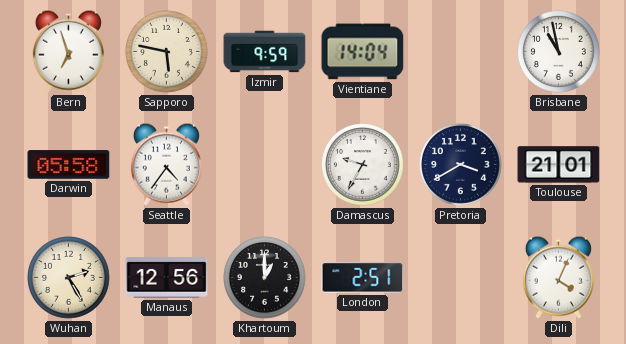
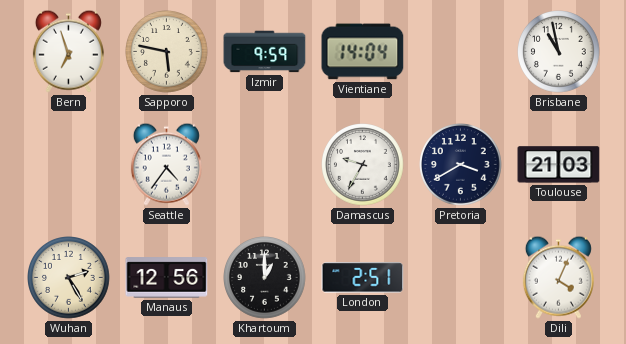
Darwin: 05:58 -> none (69, 165)
Toulouse: 21:01 -> 21:03 (559, 165)
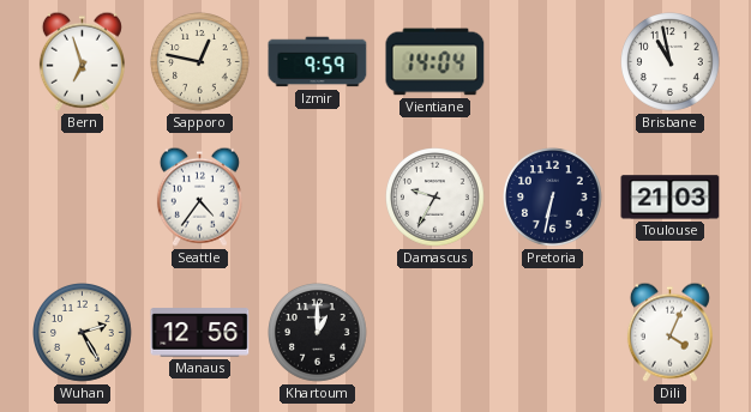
Sapporo: 5:47 -> 12:47 (200, 62)
Pretoria: 3:40 -> 6:32 (553, 198)
London: 2:51 -> none (363, 278)
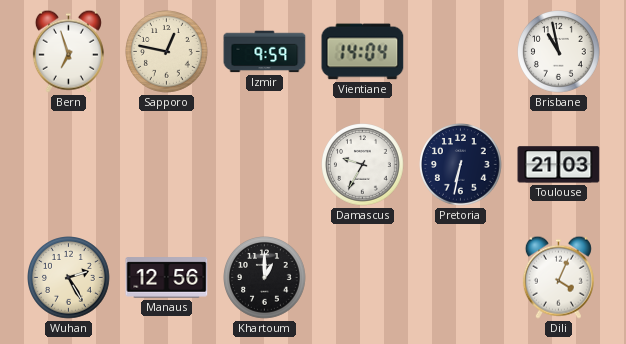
Seattle: 4:36 -> none (199, 196)
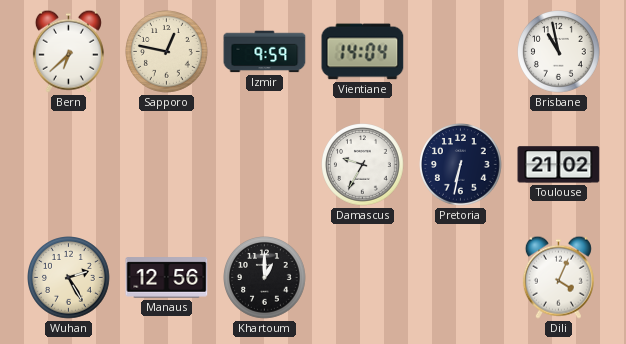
Bern: 6:57 -> 6:38 (68, 51)
Toulouse: 21:03 -> 21:02 (559, 165)
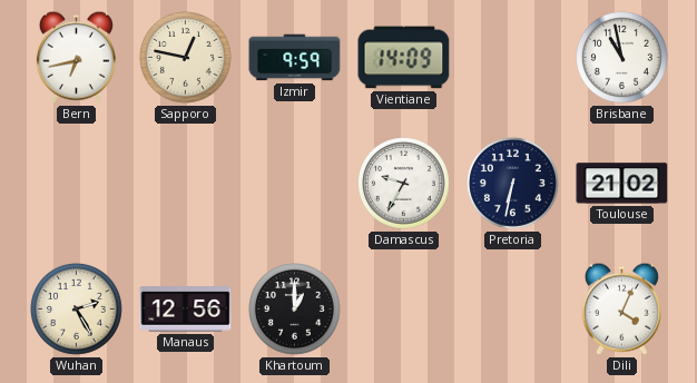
Bern: 6:38 -> 6:43 (76, 57)
Vientiane: 14:04 -> 14:09 (404, 58)
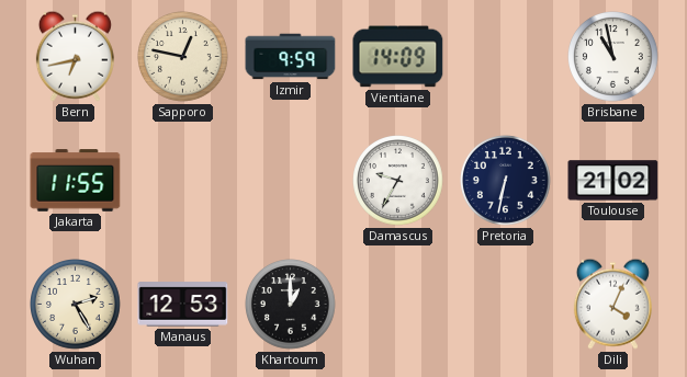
Jakarta: none -> 11:55 (76, 181)
Manaus: 12:56 -> 12:53 (183, 305)
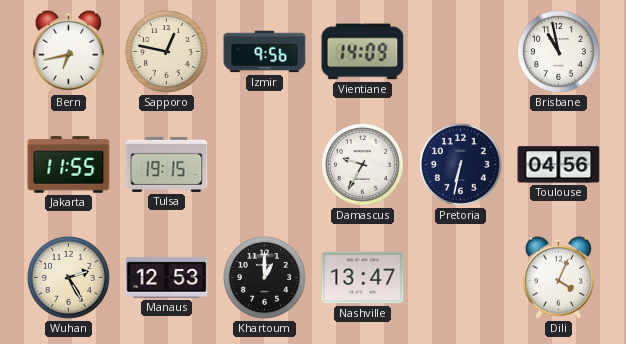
Izmir: 9:59 -> 9:56 (265, 52)
Tulsa: none -> 19:15 (167, 164)
Toulouse: 21:02 -> 04:56 (559, 165)
Nashville: none -> 13:47 (363, 278)
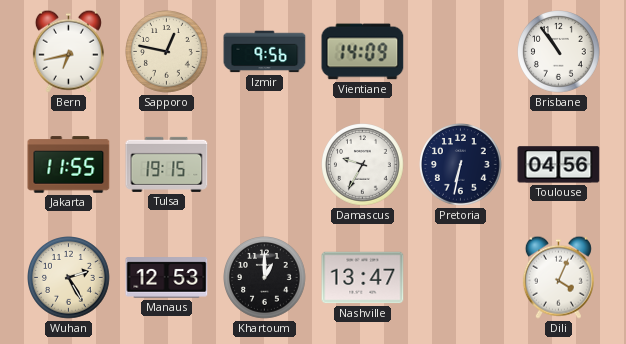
Brisbane: 10:58 -> 10:54 (559, 52)
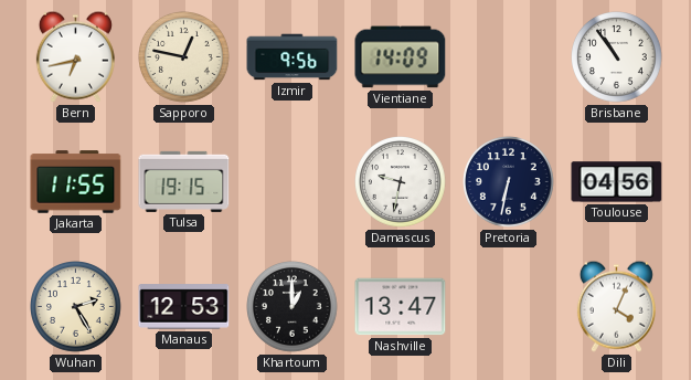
Damascus: 9:35 -> 9:32 (401, 182)
